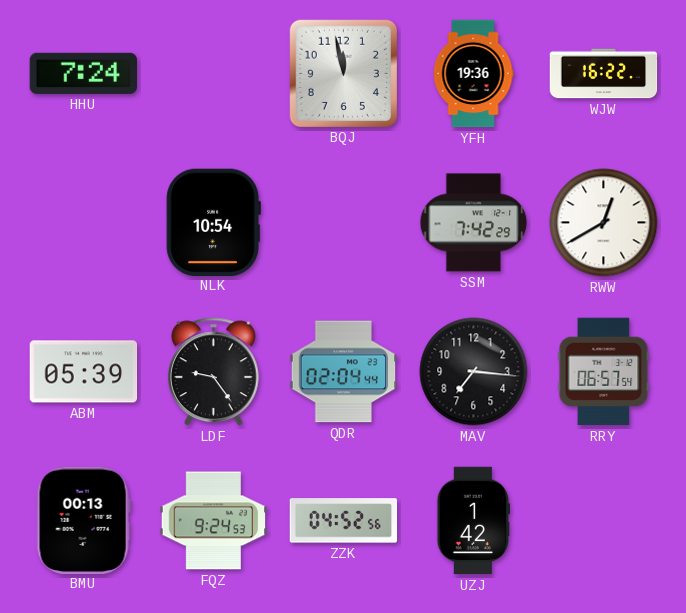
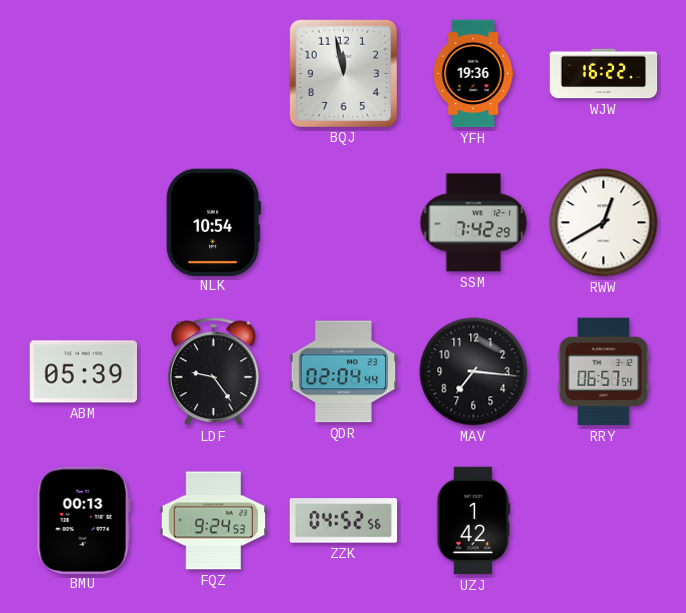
HHU: 7:24 -> none (83, 73)
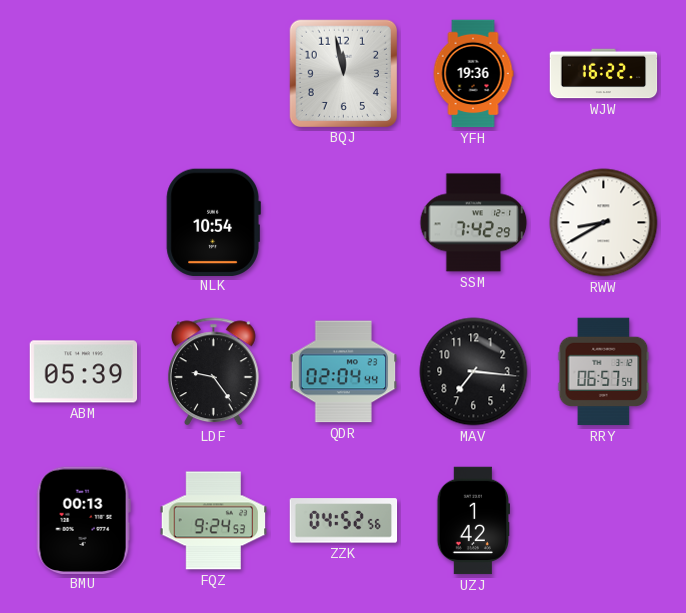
RWW: 12:40 -> 8:40 (604, 223)
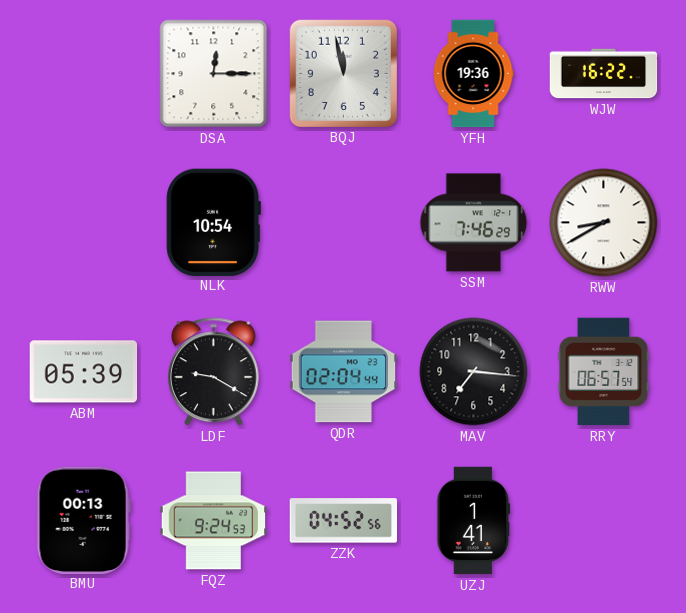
DSA: none -> 12:15 (214, 74)
SSM: 7:42 -> 7:46 (474, 223)
LDF: 9:24 -> 9:20 (213, 372)
UZJ: 1:42 -> 1:41 (473, 521)
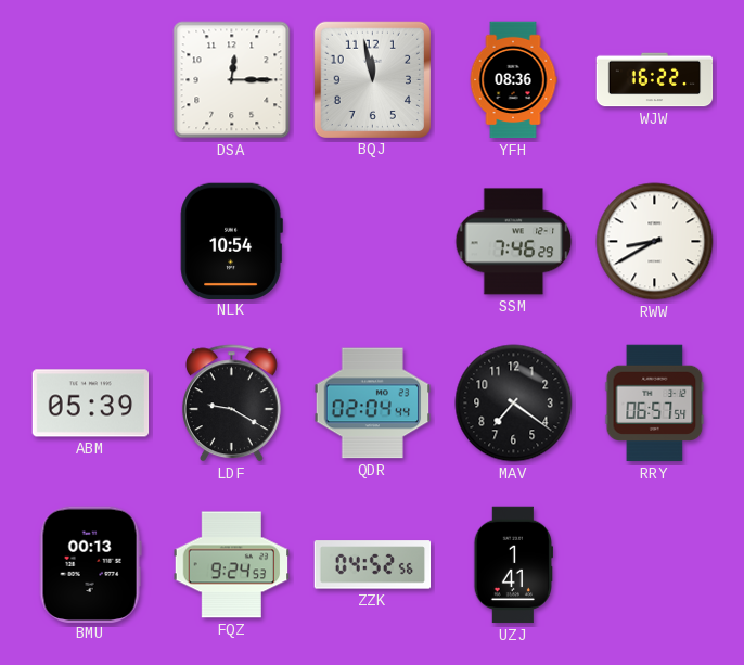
YFH: 19:36 -> 08:36 (513, 80)
MAV: 7:16 -> 7:21 (514, 404)
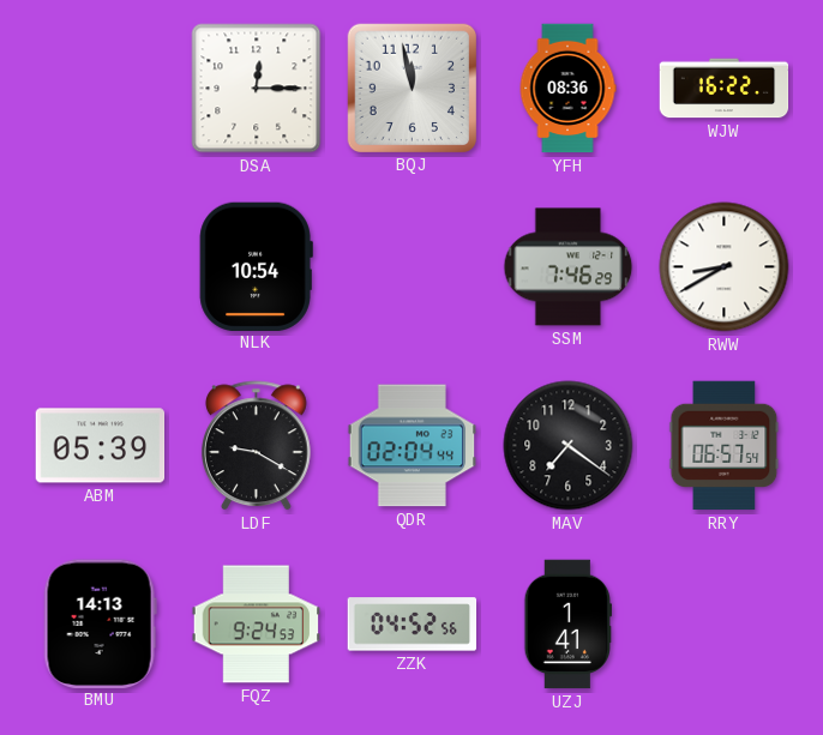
BMU: 00:13 -> 14:13 (100, 623)
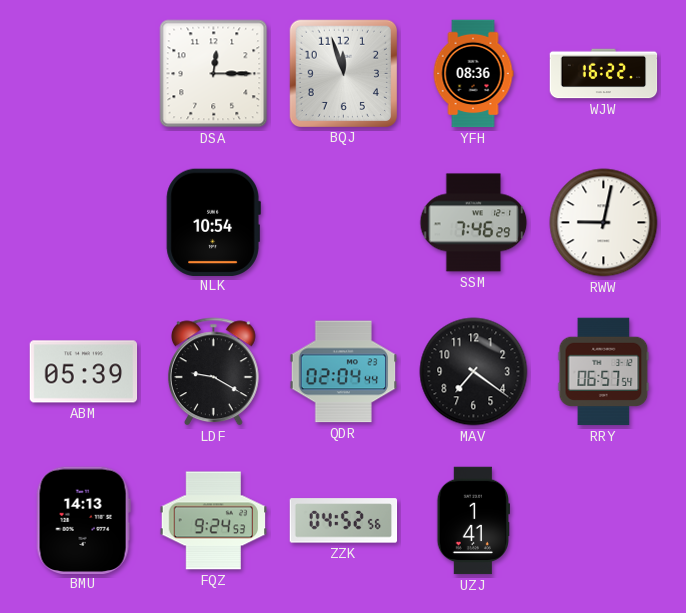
BQJ: 11:58 -> 11:57 (343, 73)
RWW: 8:40 -> 9:02 (604, 223)
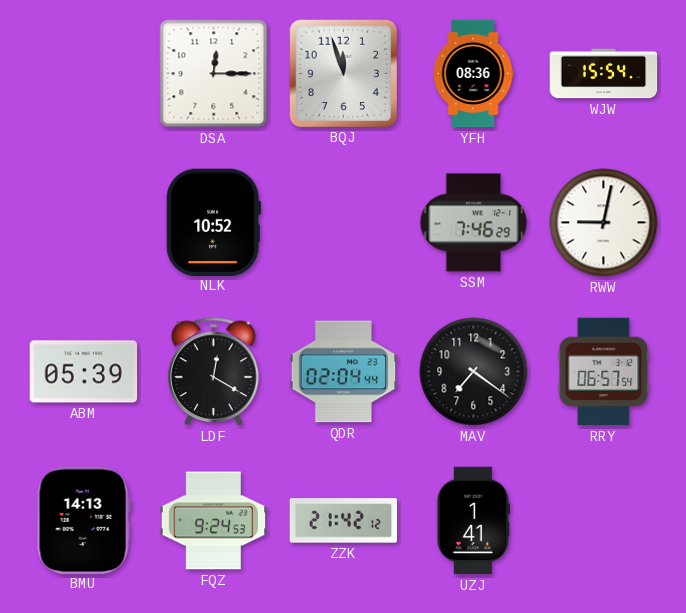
WJW: 16:22 -> 15:54 (604, 74)
NLK: 10:54 -> 10:52 (213, 222)
LDF: 9:20 -> 12:20 (213, 372)
ZZK: 04:52 -> 21:42 (344, 521)
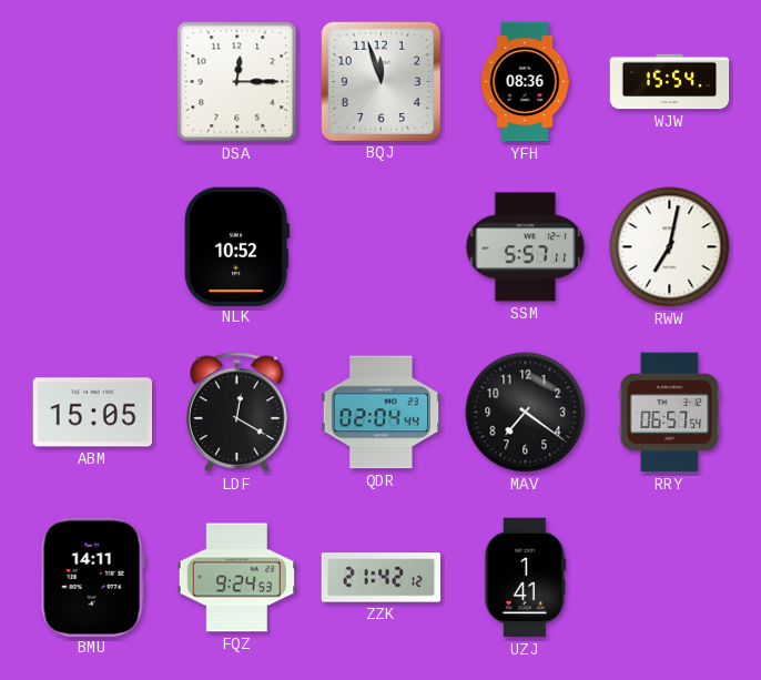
SSM: 7:46 -> 5:57 (526, 247)
RWW: 9:02 -> 7:02 (670, 247)
ABM: 05:39 -> 15:05 (93, 413)
BMU: 14:13 -> 14:11 (92, 577)
